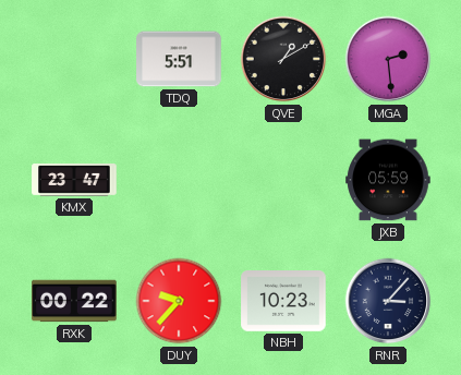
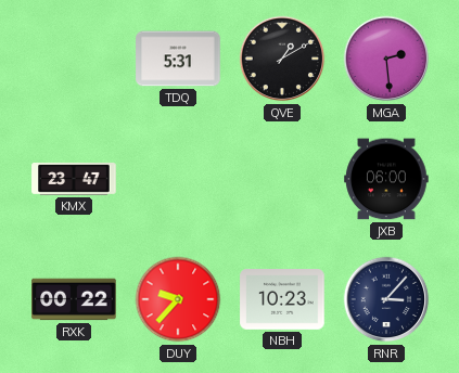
TDQ: 5:51 -> 5:31 (178, 59)
JXB: 05:59 -> 06:00 (386, 179)
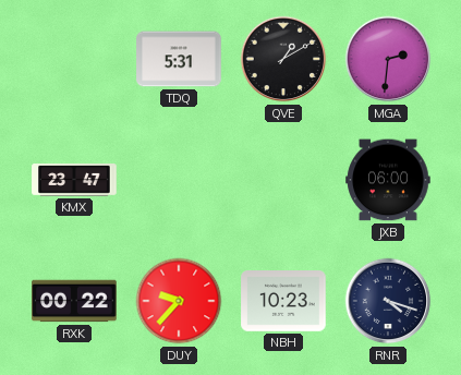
MGA: 2:29 -> 2:31 (388, 59)
RNR: 3:07 -> 4:18 (388, 301)
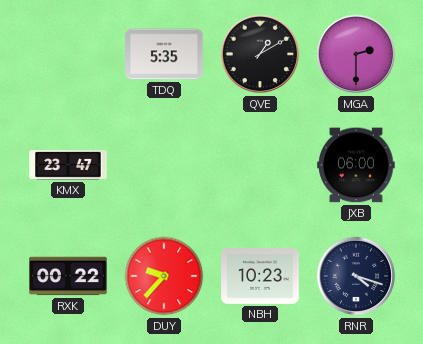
TDQ: 5:31 -> 5:35 (164, 54)
MGA: 2:31 -> 2:30 (356, 54)
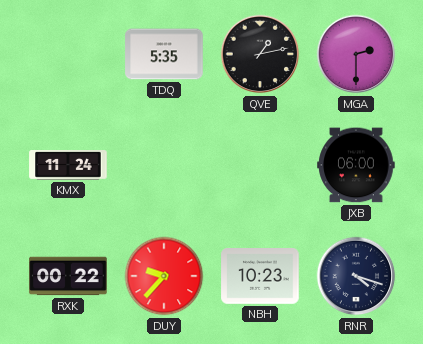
QVE: 1:10 -> 1:13 (260, 54)
KMX: 23:47 -> 11:24 (68, 165)
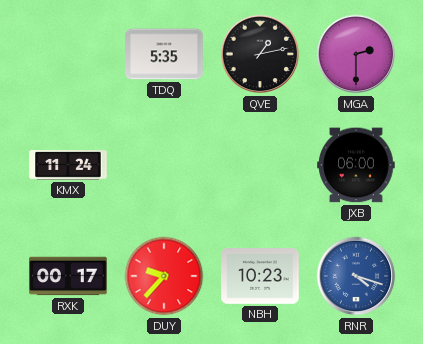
RXK: 00:22 -> 00:17 (68, 276)
RNR dial: navy -> blue (356, 276)
